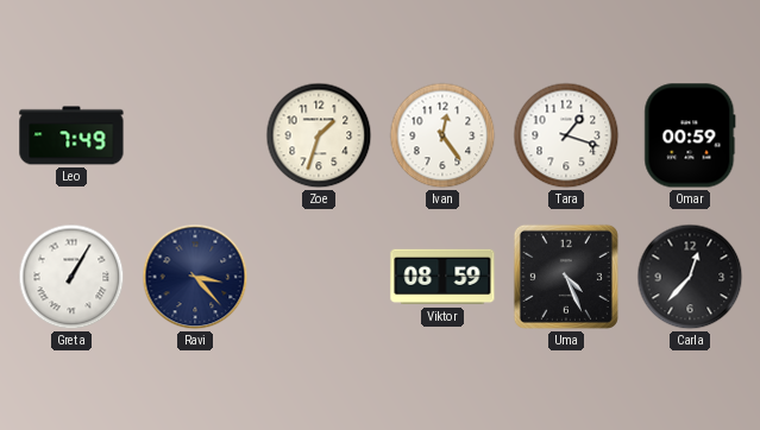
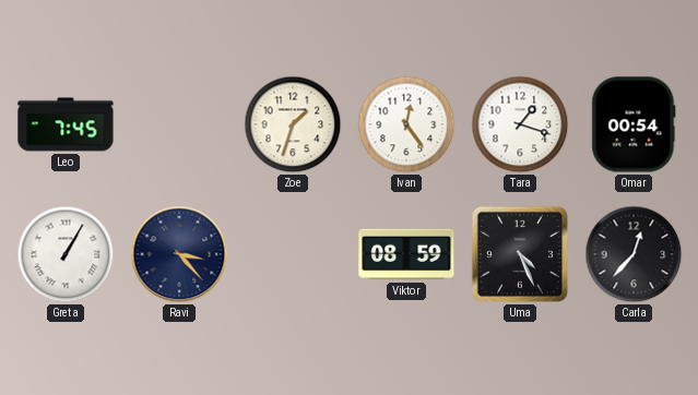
Leo: 7:49 -> 7:45 (66, 124)
Omar: 00:59 -> 00:54 (634, 124)
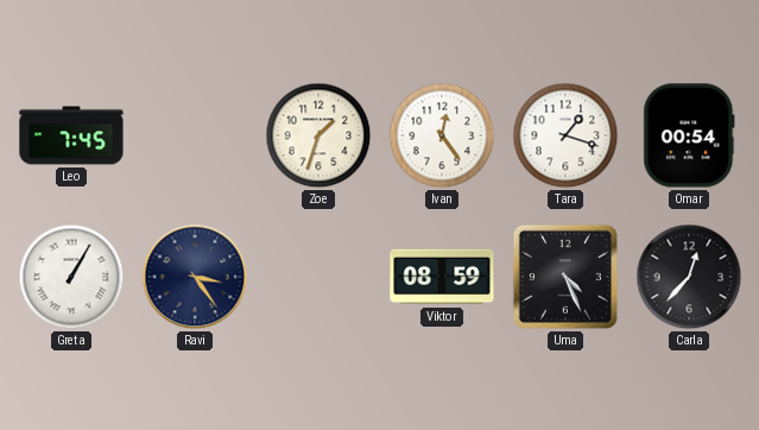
Ravi: 3:23 -> 3:24 (195, 277)
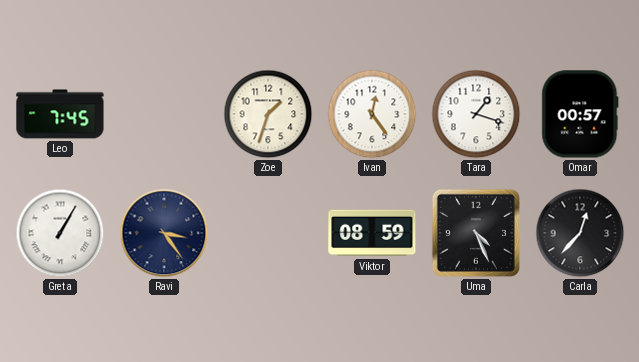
Omar: 00:54 -> 00:57 (580, 114)
